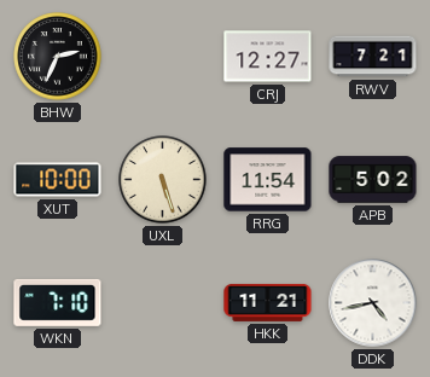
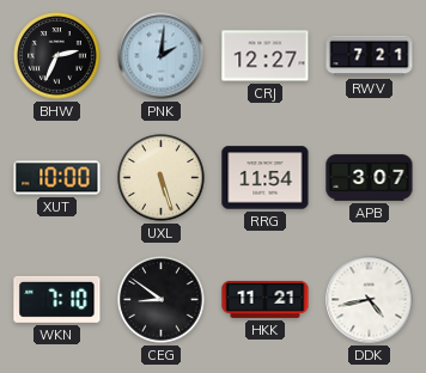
PNK: none -> 2:01 (162, 56)
APB: 5:02 -> 3:07 (370, 178)
CEG: none -> 8:51 (162, 300)
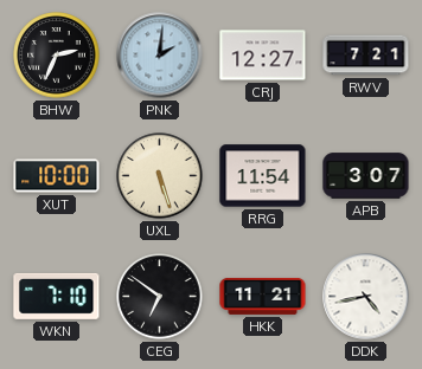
CEG: 8:51 -> 6:51 (160, 297)
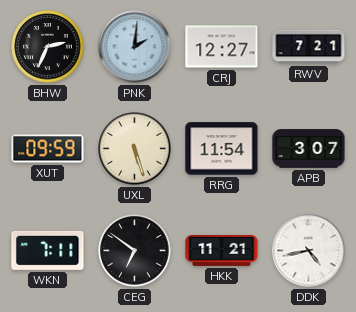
XUT: 10:00 -> 09:59 (48, 149)
WKN: 7:10 -> 7:11 (48, 250)
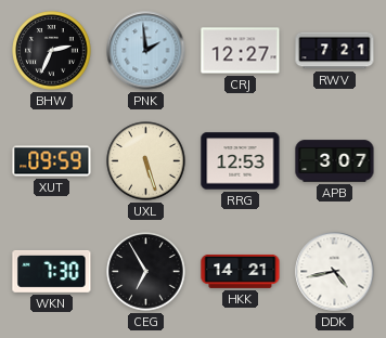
PNK: 2:01 -> 1:59 (146, 51)
RRG: 11:54 -> 12:53 (241, 161)
WKN: 7:11 -> 7:30 (52, 271)
CEG: 6:51 -> 6:55 (146, 272)
HKK: 11:21 -> 14:21 (241, 271)
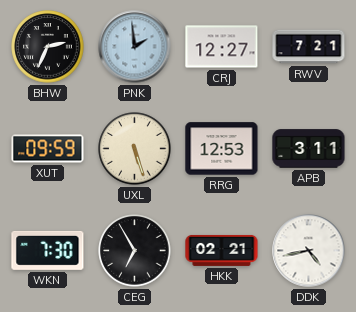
APB: 3:07 -> 3:11 (309, 149)
HKK: 14:21 -> 02:21 (222, 250)
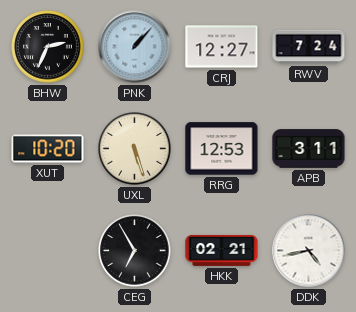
PNK: 1:59 -> 1:07 (135, 47)
RWV: 7:21 -> 7:24 (309, 47)
XUT: 09:59 -> 10:20 (48, 149)
WKN: 7:30 -> none (48, 250)
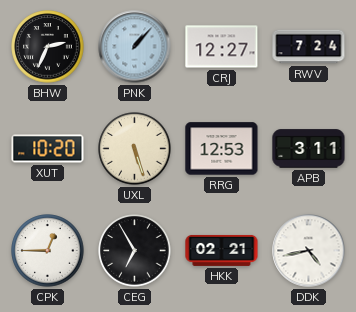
CPK: none -> 12:45 (48, 251)
